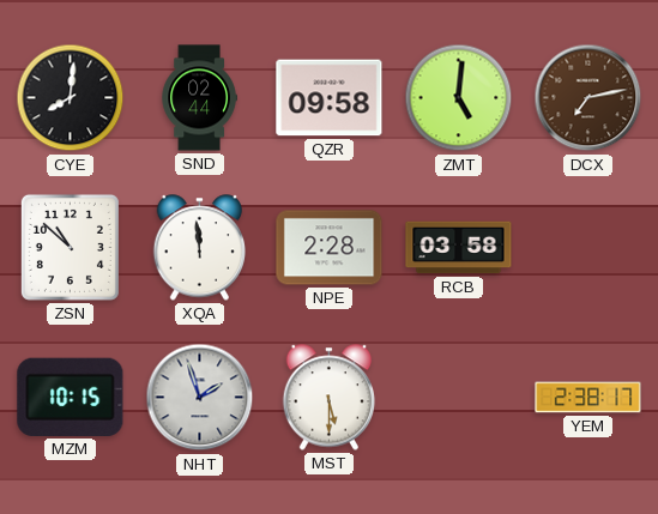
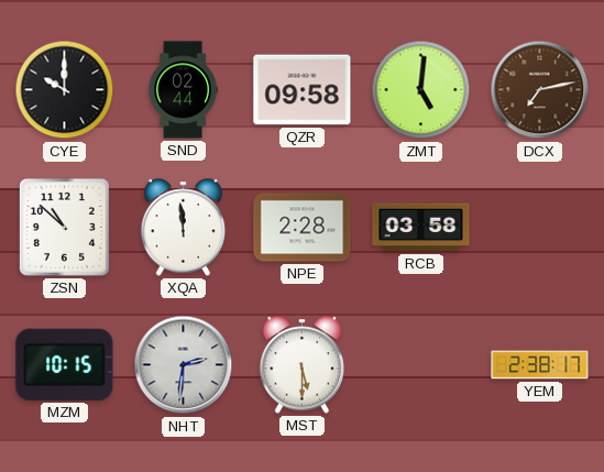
CYE: 8:01 -> 10:00 (65, 90)
NHT: 1:57 -> 2:31 (184, 365)
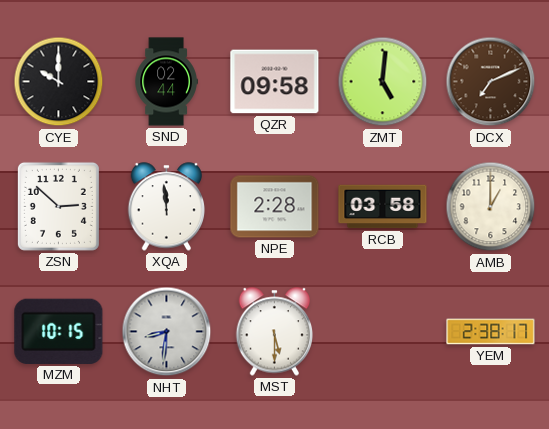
DCX: 7:13 -> 7:11 (491, 82)
ZSN: 10:52 -> 2:52 (58, 206)
AMB: none -> 1:00 (491, 207)
NHT: 2:31 -> 8:31 (167, 332)
